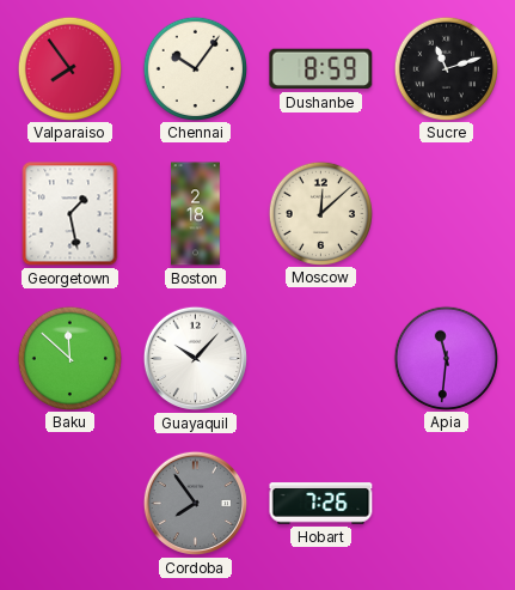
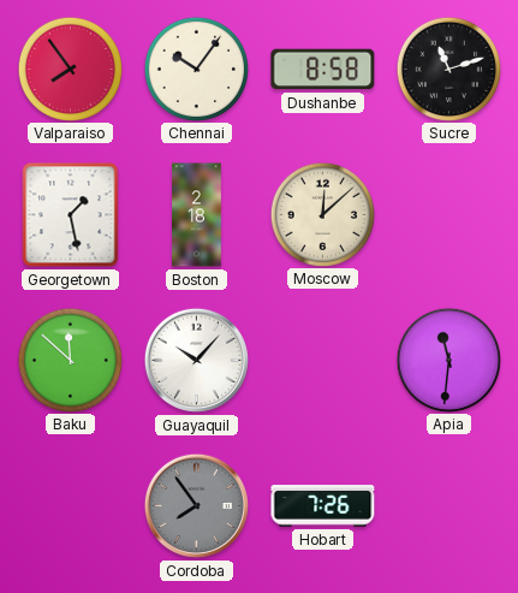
Dushanbe: 8:59 -> 8:58 (323, 70)
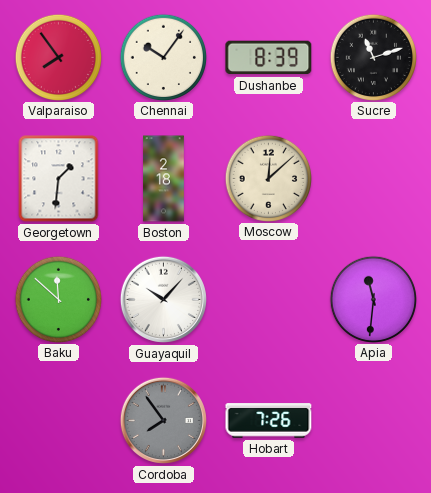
Dushanbe: 8:58 -> 8:39 (269, 58)
Georgetown: 1:28 -> 1:31 (59, 179)
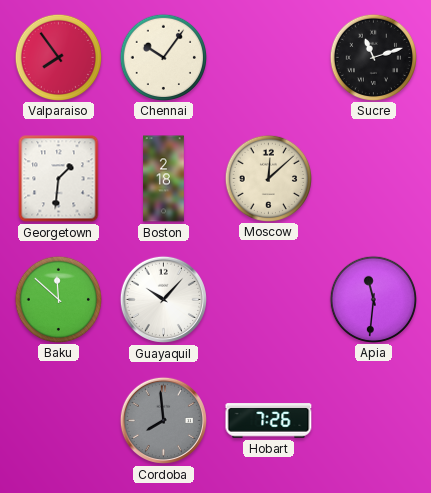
Dushanbe: 8:39 -> none (269, 58)
Cordoba: 7:54 -> 7:59 (163, 420)
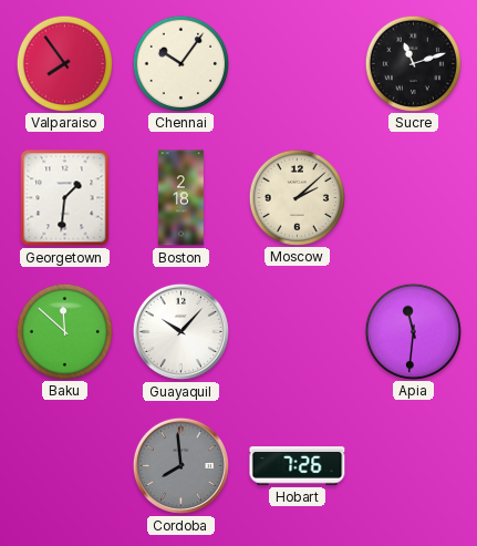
Moscow: 12:08 -> 2:08 (297, 197)
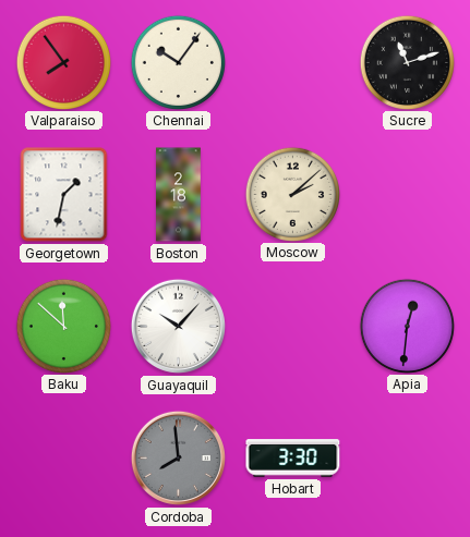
Georgetown: 1:31 -> 1:32 (64, 195)
Apia: 11:31 -> 12:31 (407, 326)
Hobart: 7:26 -> 3:30 (293, 459)
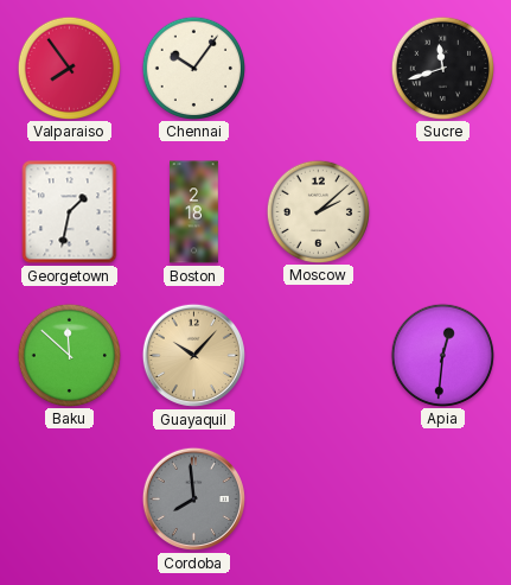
Sucre: 11:12 -> 11:42 (442, 68)
Guayaquil dial: white -> champagne (193, 355)
Hobart: 3:30 -> none (293, 459)
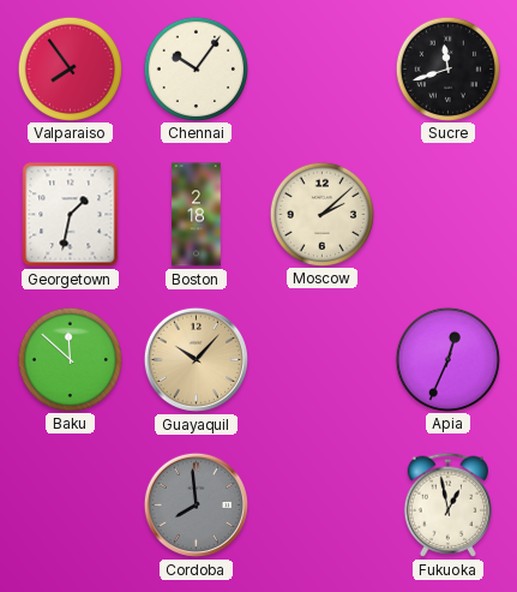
Apia: 12:31 -> 12:34 (447, 359)
Fukuoka: none -> 12:58 (449, 504)
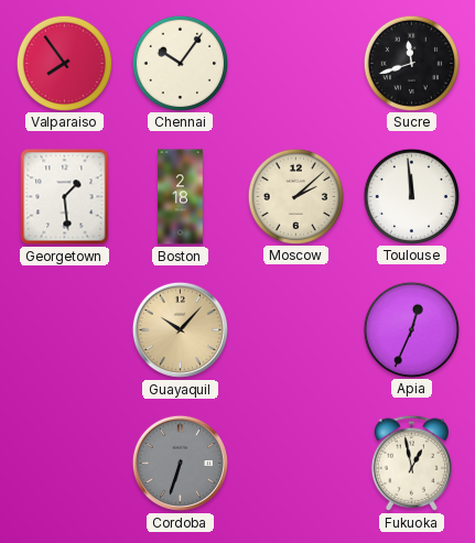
Georgetown: 1:32 -> 1:29 (65, 197)
Toulouse: none -> 11:59 (411, 196)
Baku: 11:52 -> none (70, 359)
Cordoba: 7:59 -> 6:33 (180, 463)
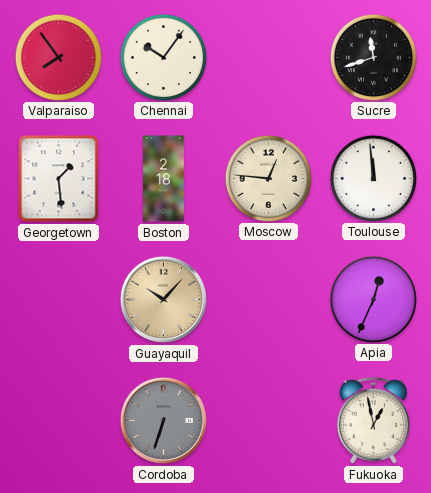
Moscow: 2:08 -> 12:46 (268, 178)
